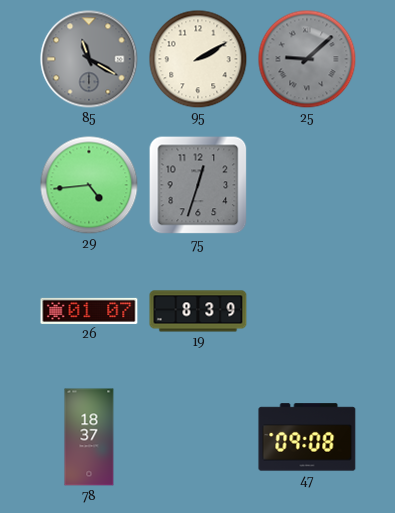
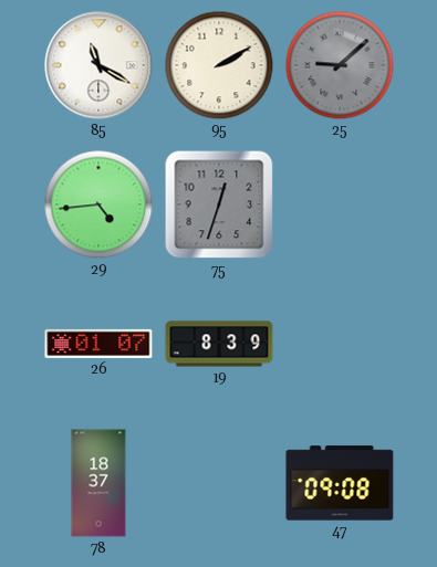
85 dial: grey -> white (98, 65)
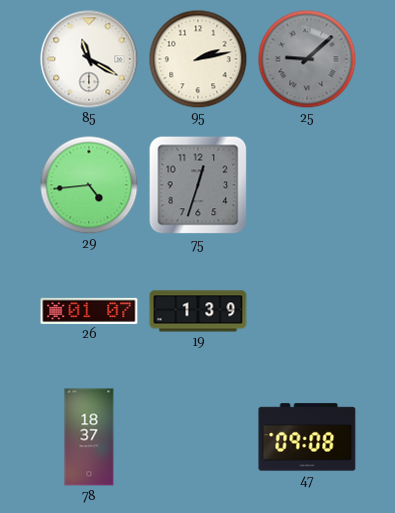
95: 2:10 -> 2:13 (198, 59)
19: 8:39 -> 1:39 (198, 311)
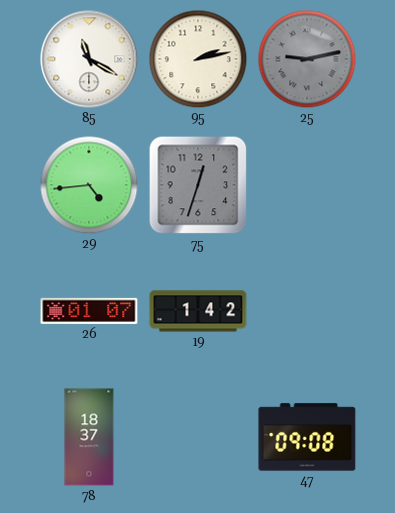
25: 9:08 -> 9:13 (307, 59)
19: 1:39 -> 1:42 (198, 311)
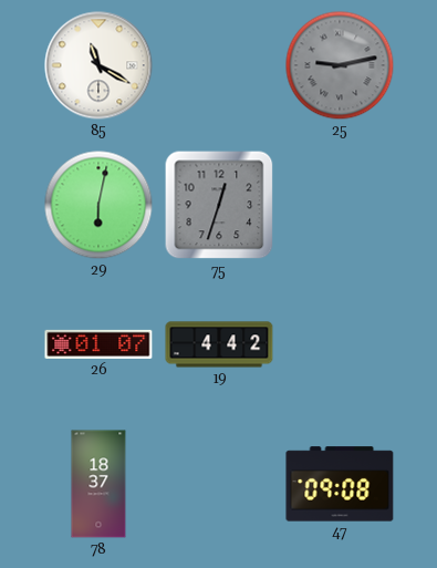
95: 2:13 -> none (198, 59)
29: 4:44 -> 6:02 (98, 205)
19: 1:42 -> 4:42 (219, 344)
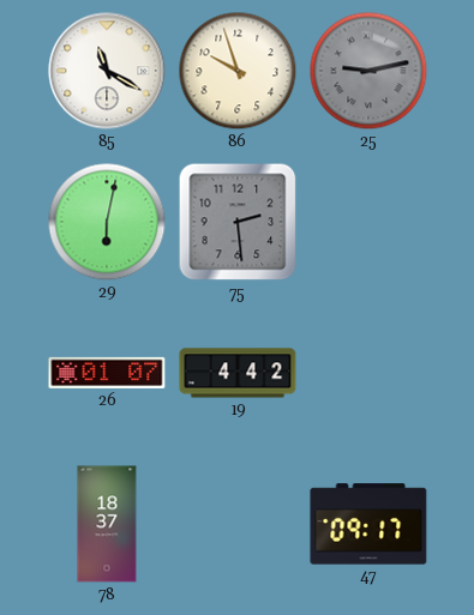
86: none -> 9:57 (238, 71)
75: 12:33 -> 2:29 (238, 222)
47: 09:08 -> 09:17 (368, 524)
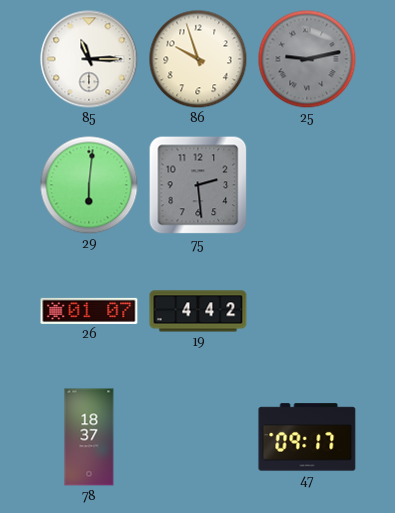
85: 11:20 -> 11:15 (89, 59)
29: 6:02 -> 6:01 (89, 185)
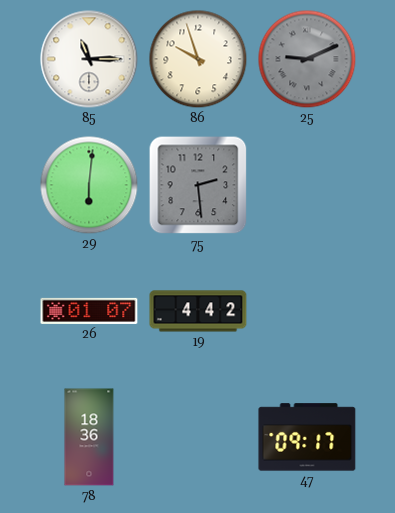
25: 9:13 -> 9:11 (307, 59)
78: 18:37 -> 18:36 (89, 437)
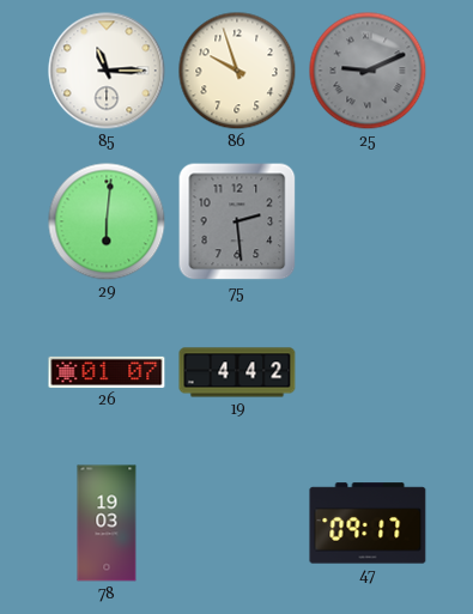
78: 18:36 -> 19:03 (107, 523)
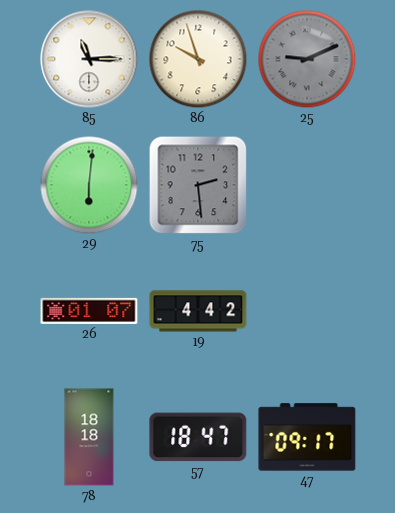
78: 19:03 -> 18:18 (89, 437)
57: none -> 18:47 (198, 437)
